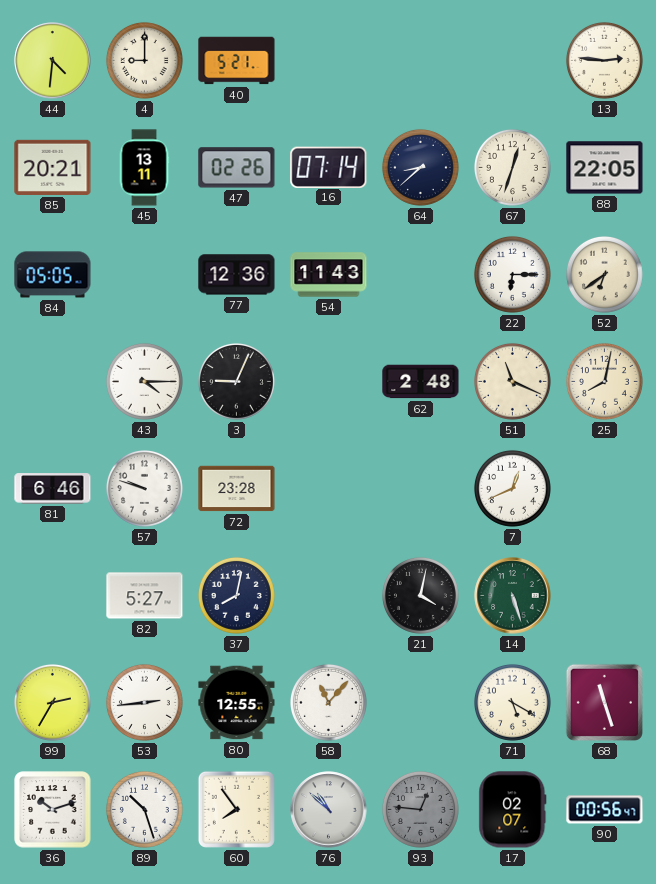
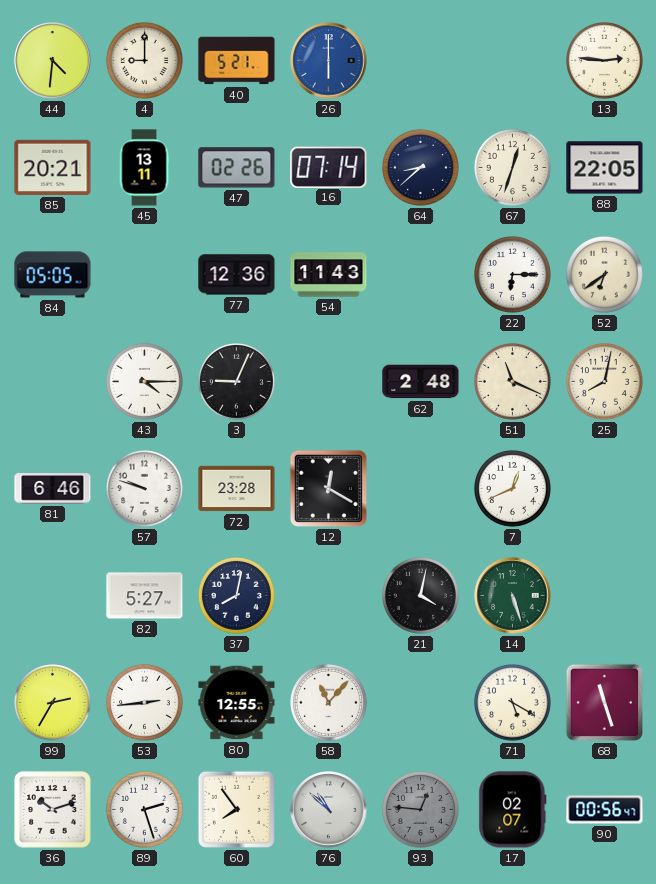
26: none -> 6:00 (329, 61)
12: none -> 12:20 (328, 488)
89: 10:27 -> 2:27 (144, 809)
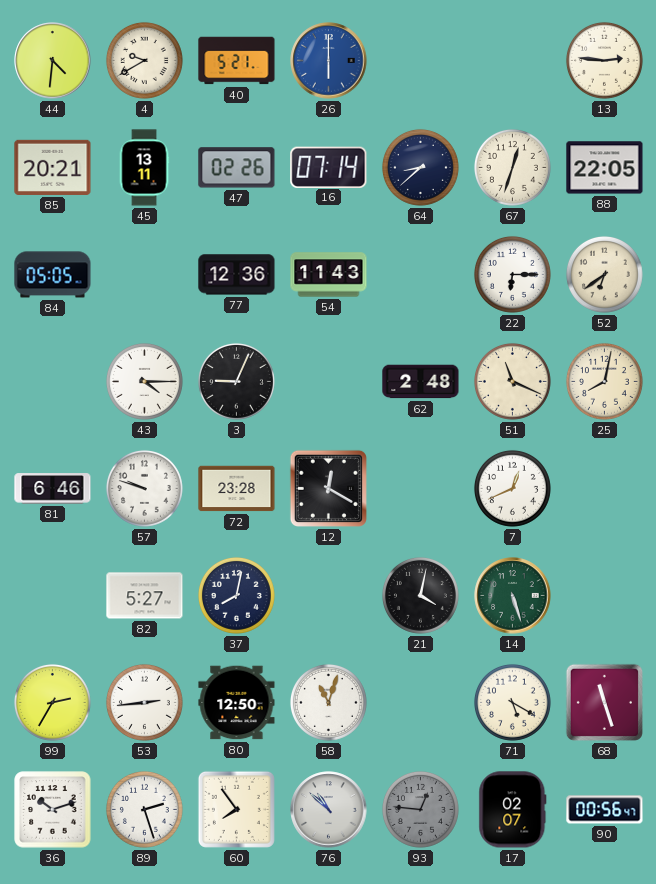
4: 9:00 -> 9:40 (144, 60)
80: 12:55 -> 12:50 (237, 703)
58: 11:07 -> 11:03 (328, 702)
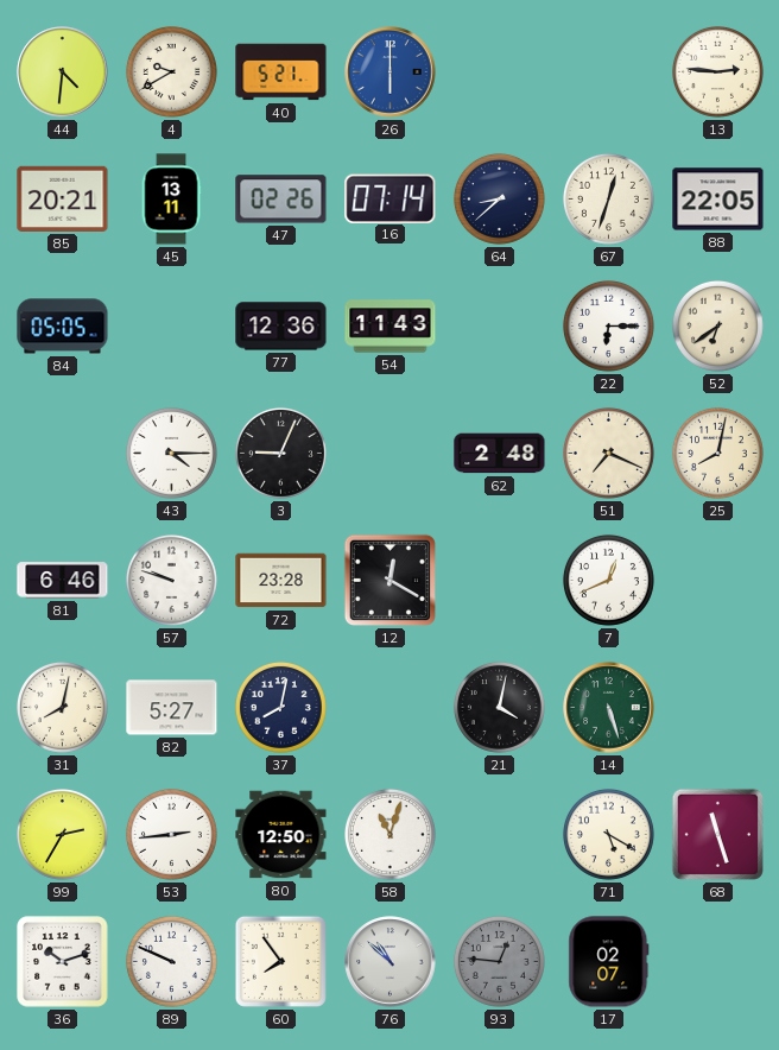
51: 11:19 -> 7:19 (608, 453)
31: none -> 8:02 (62, 707)
89: 2:27 -> 9:49 (171, 961)
90: 00:56 -> none (605, 810)
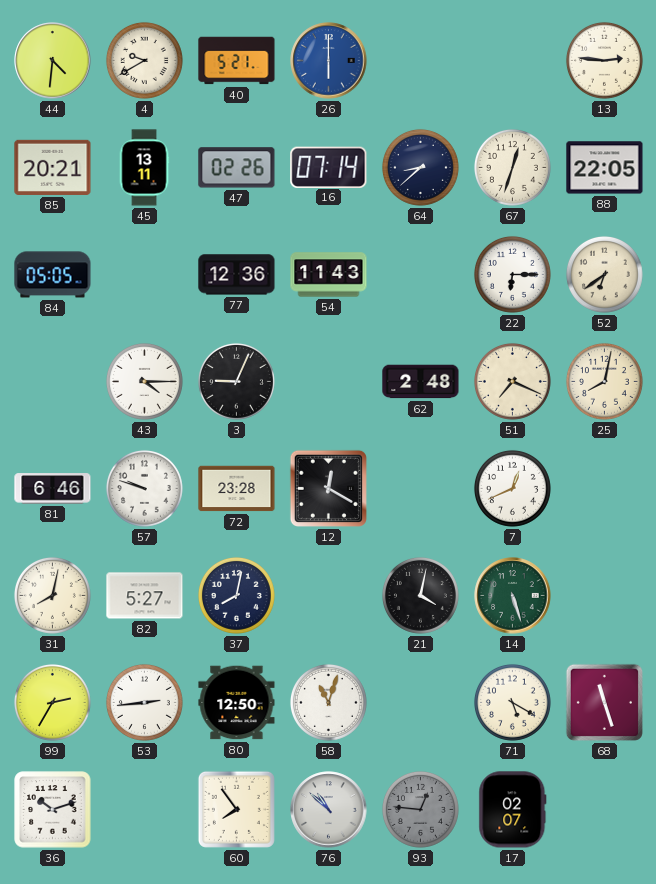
89: 9:49 -> none (171, 961)
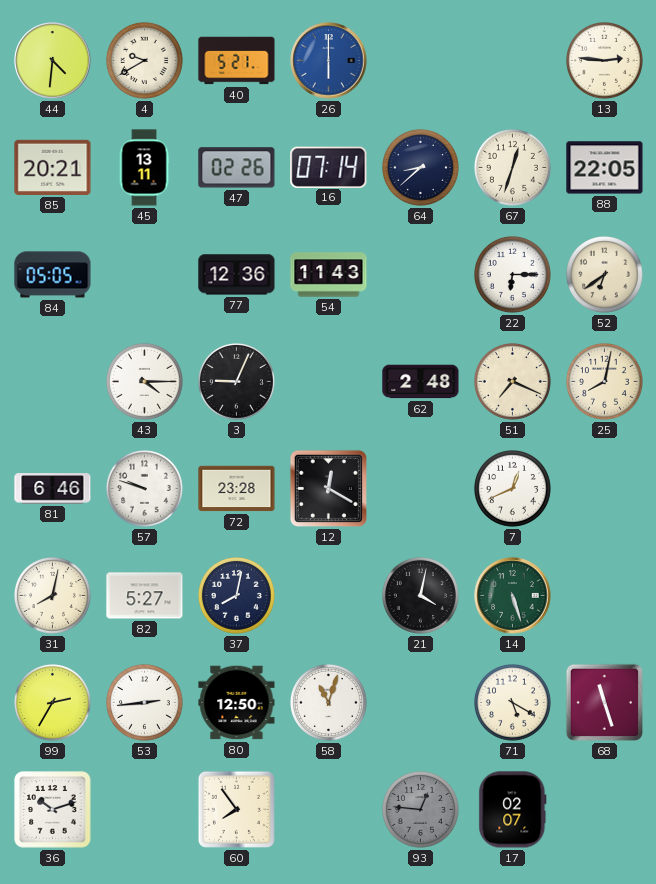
76: 10:52 -> none (329, 810)
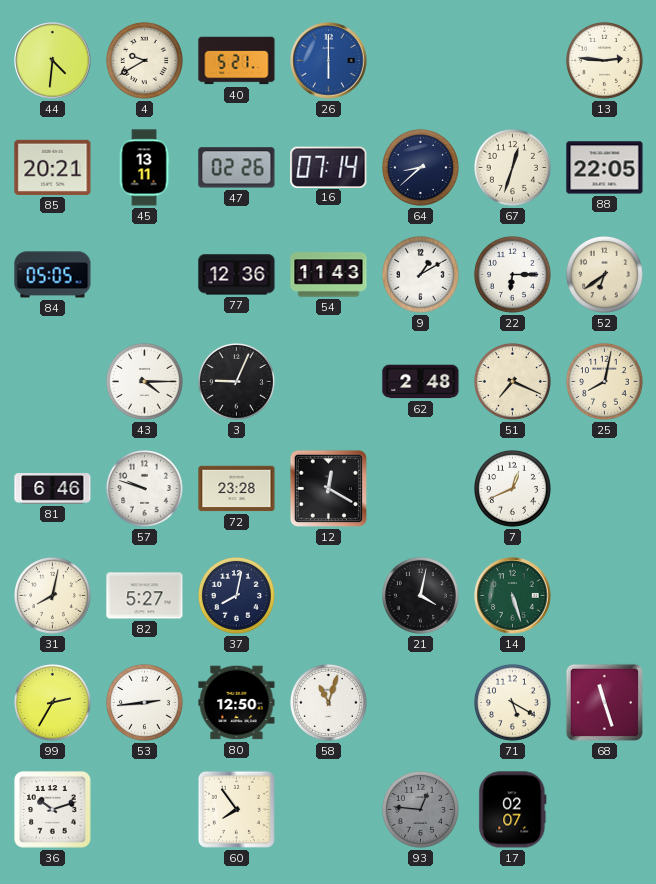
9: none -> 1:10 (420, 274)
